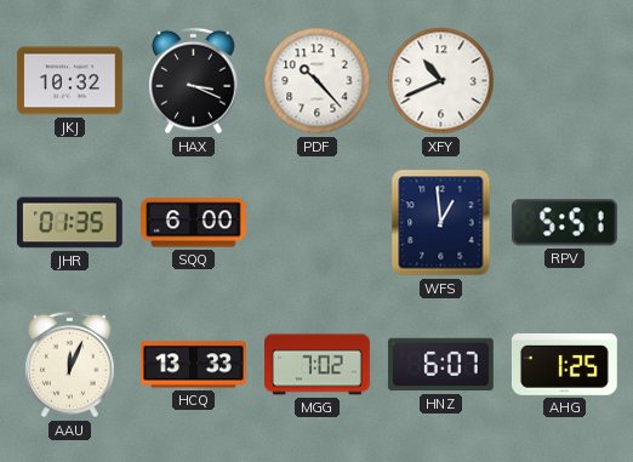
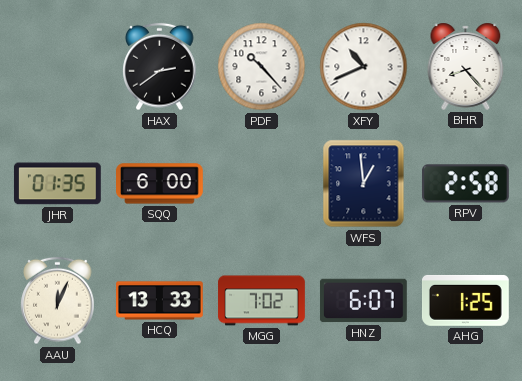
JKJ: 10:32 -> none (70, 81)
HAX: 3:19 -> 2:39 (160, 67)
BHR: none -> 8:23 (466, 66)
RPV: 5:51 -> 2:58 (465, 184)
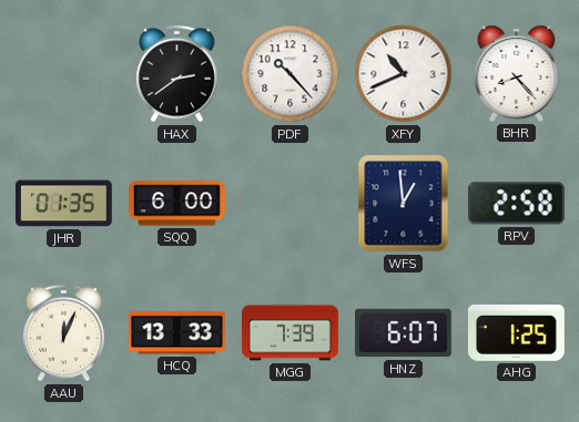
MGG: 7:02 -> 7:39 (291, 333)
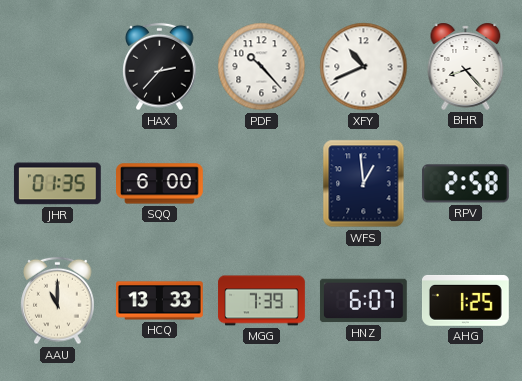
HAX: 2:39 -> 2:37 (160, 67)
AAU: 12:04 -> 11:00 (58, 301)
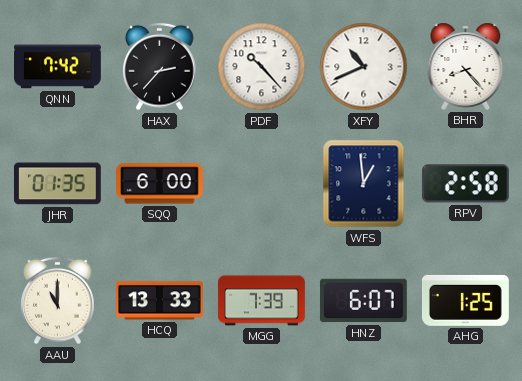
QNN: none -> 7:42 (58, 67)
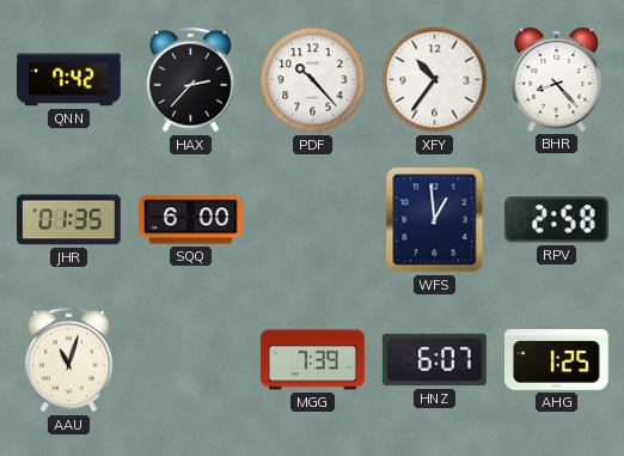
XFY: 10:41 -> 10:36 (435, 80)
AAU: 11:00 -> 11:03 (69, 360)
HCQ: 13:33 -> none (160, 301)
